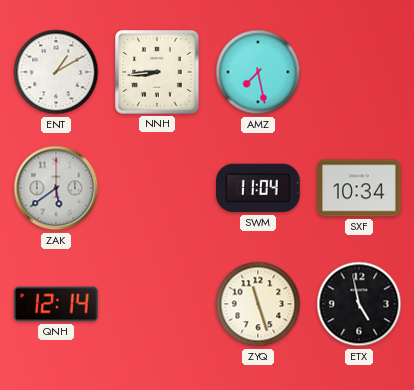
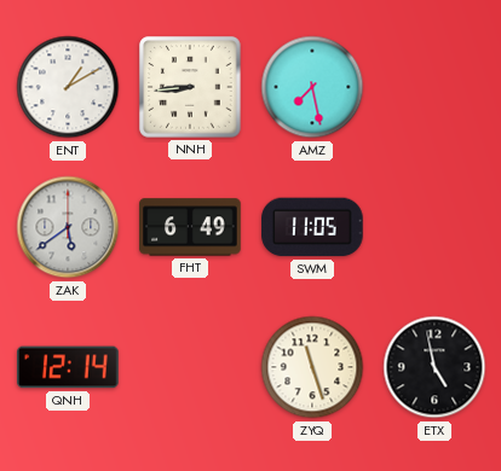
FHT: none -> 6:49 (190, 227)
SWM: 11:04 -> 11:05 (312, 227)
SXF: 10:34 -> none (359, 188)
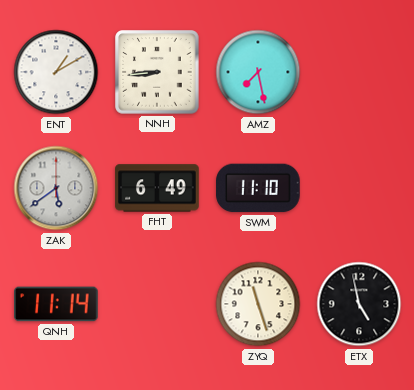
SWM: 11:05 -> 11:10 (258, 188)
QNH: 12:14 -> 11:14 (56, 304)
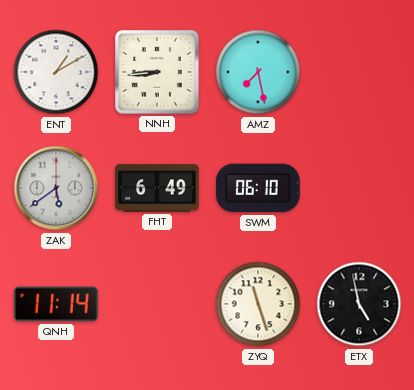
SWM: 11:10 -> 06:10 (258, 188)
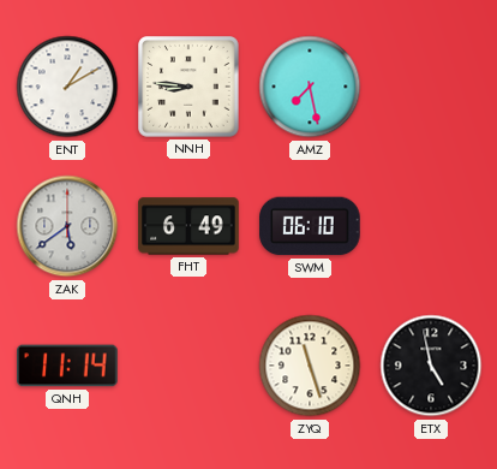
NNH: 8:44 -> 8:46 (188, 87)
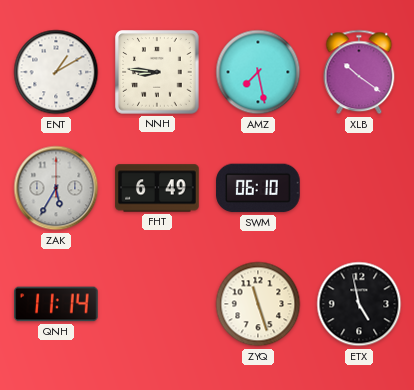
XLB: none -> 10:21 (359, 72)
ZAK: 5:39 -> 5:35 (56, 188)
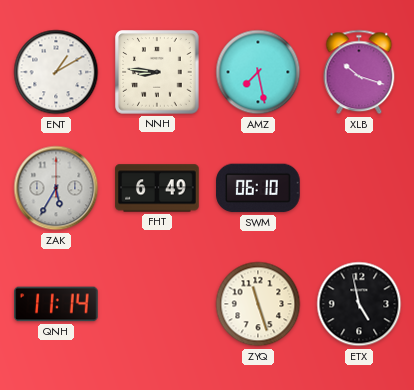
XLB: 10:21 -> 10:18 (359, 72)
